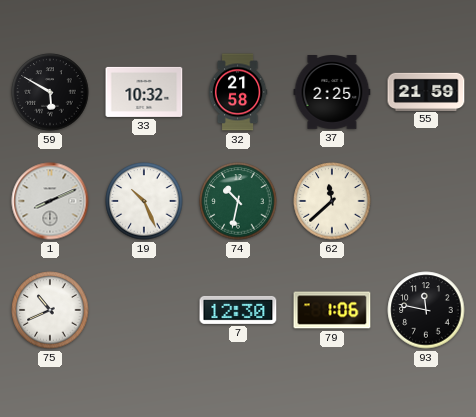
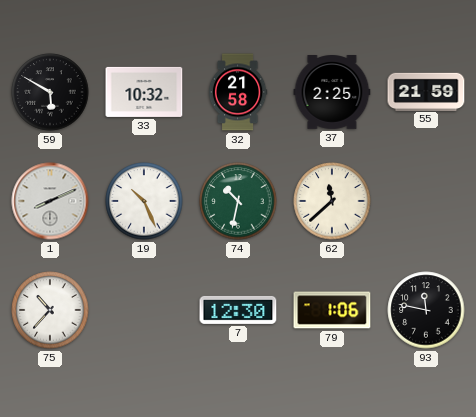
75: 10:41 -> 10:37 (50, 310)
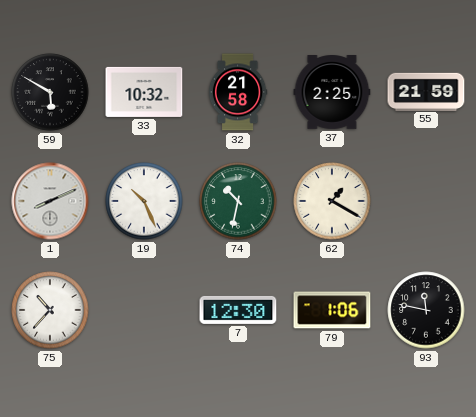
62: 11:38 -> 1:20 (332, 201)
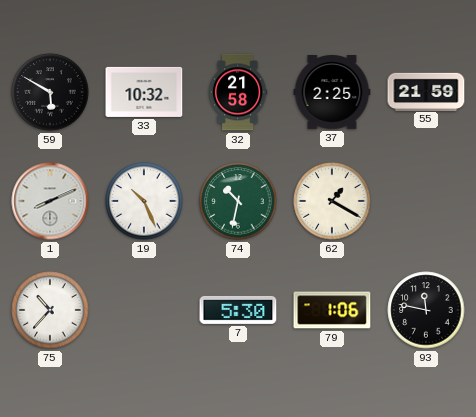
7: 12:30 -> 5:30 (238, 310)
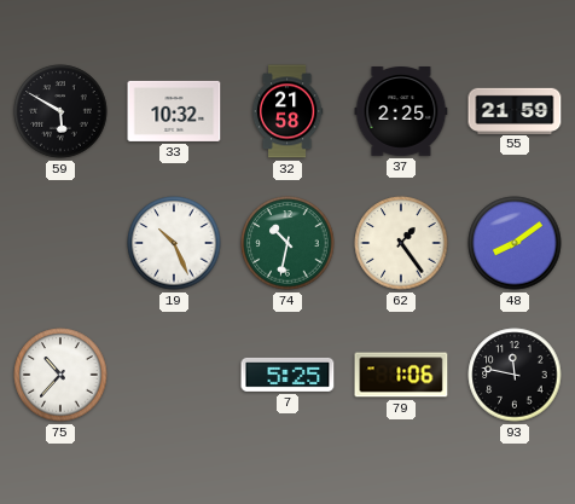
1: 8:11 -> none (50, 201)
62: 1:20 -> 1:24 (401, 243)
48: none -> 8:09 (515, 243)
7: 5:30 -> 5:25 (287, 375)
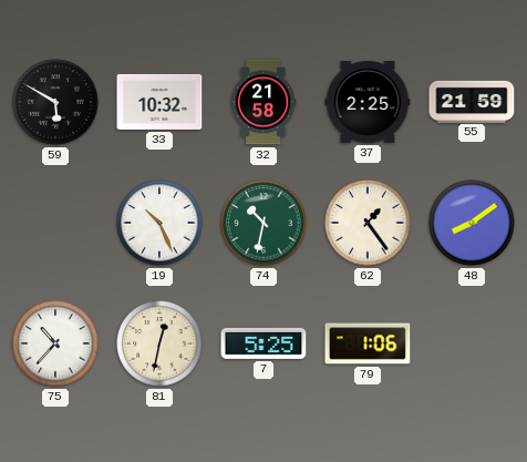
81: none -> 12:32 (159, 343)
93: 11:47 -> none (515, 375)
